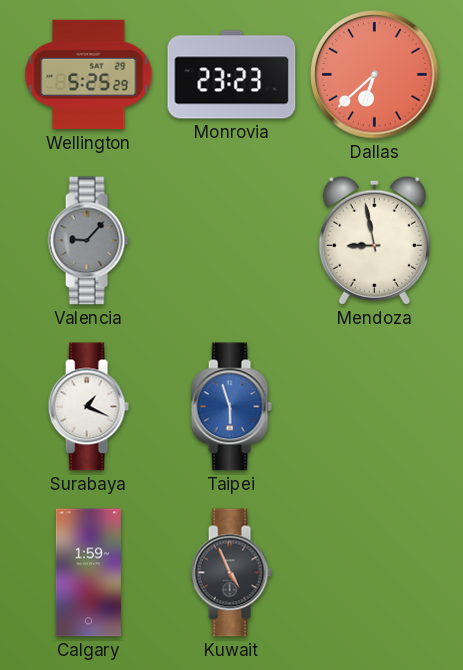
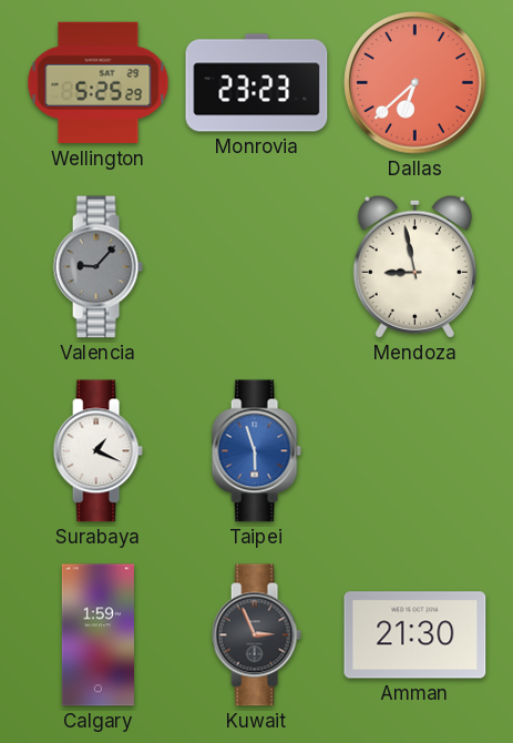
Kuwait: 4:56 -> 2:56 (256, 635)
Amman: none -> 21:30 (415, 635)
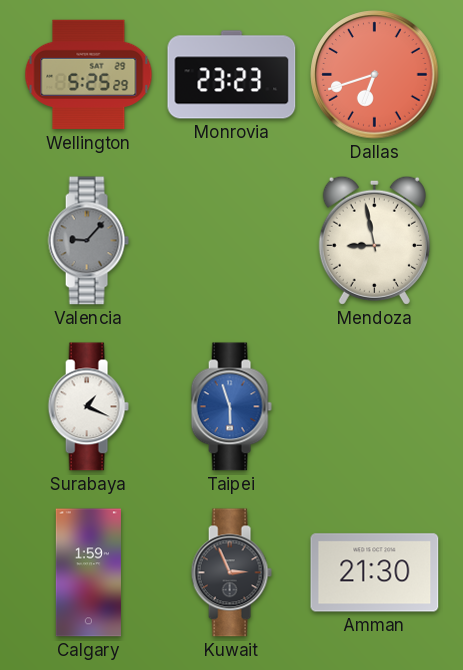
Dallas: 6:38 -> 6:42 (375, 75)
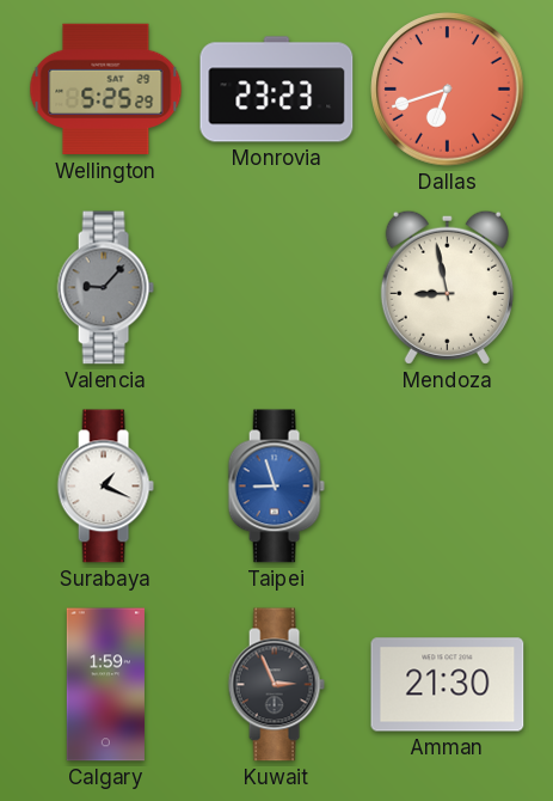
Taipei: 5:57 -> 8:57 (276, 487)
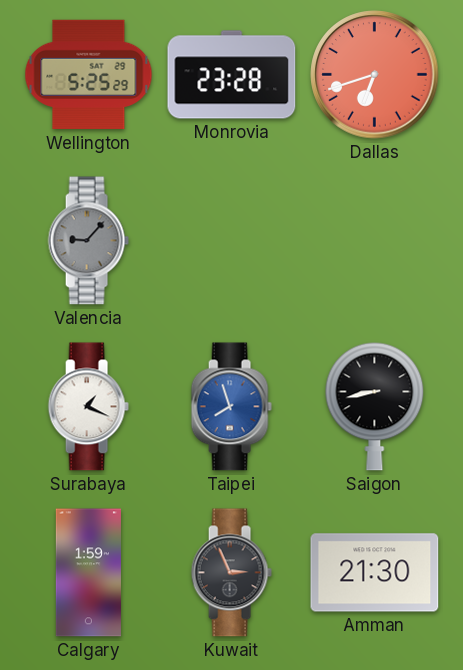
Monrovia: 23:23 -> 23:28 (232, 75)
Mendoza: 8:58 -> none (447, 287)
Taipei: 8:57 -> 7:57 (231, 407)
Saigon: none -> 8:43 (375, 406)
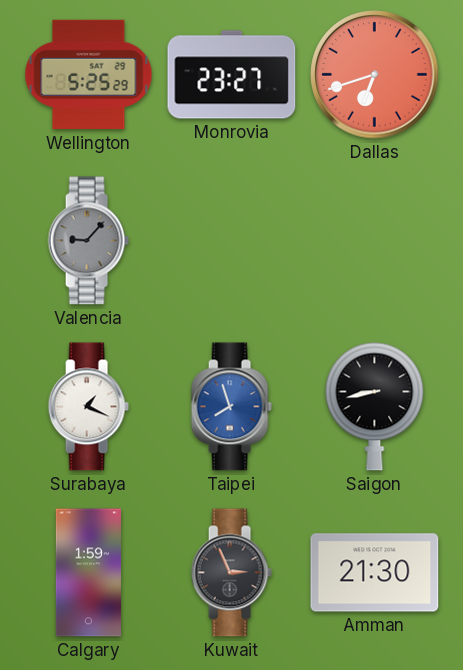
Monrovia: 23:28 -> 23:27 (232, 75)
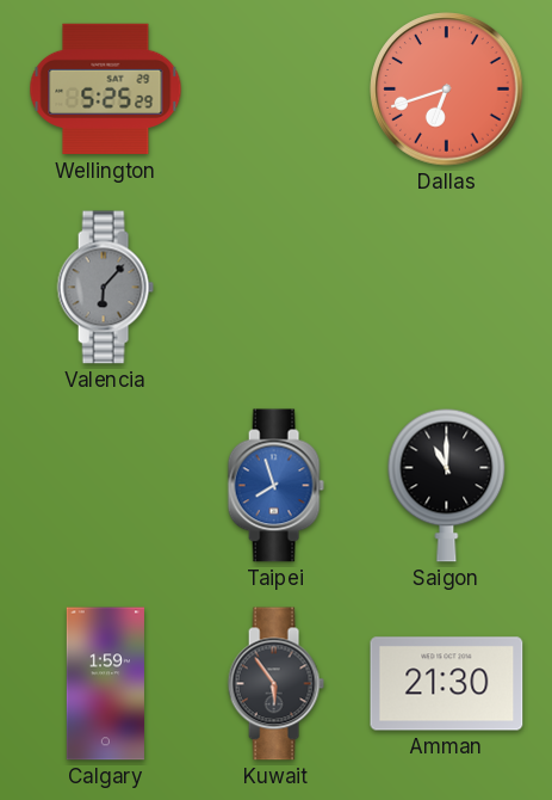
Monrovia: 23:27 -> none (232, 75)
Valencia: 9:07 -> 6:07 (105, 288)
Surabaya: 1:19 -> none (88, 407)
Saigon: 8:43 -> 11:00 (447, 485)
Kuwait: 2:56 -> 5:54 (275, 684)
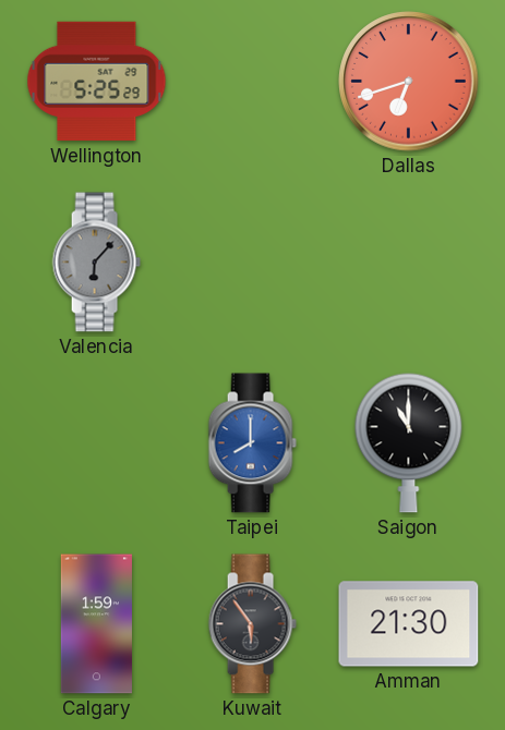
Taipei: 7:57 -> 8:00 (252, 443)
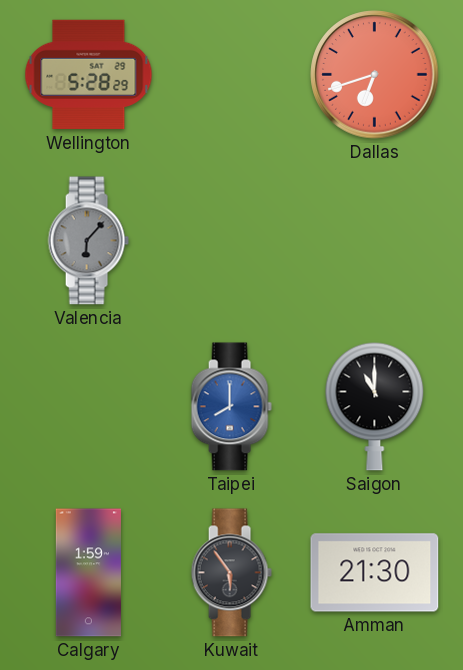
Wellington: 5:25 -> 5:28 (89, 75)
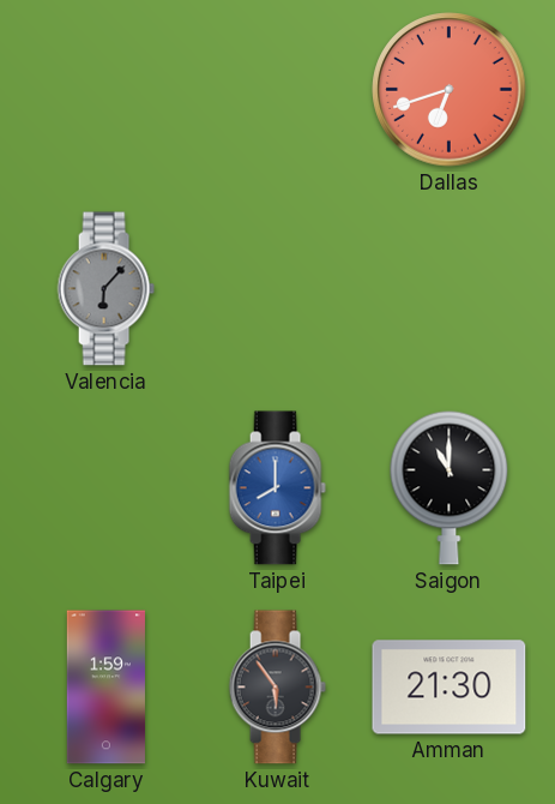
Wellington: 5:28 -> none (89, 75)
